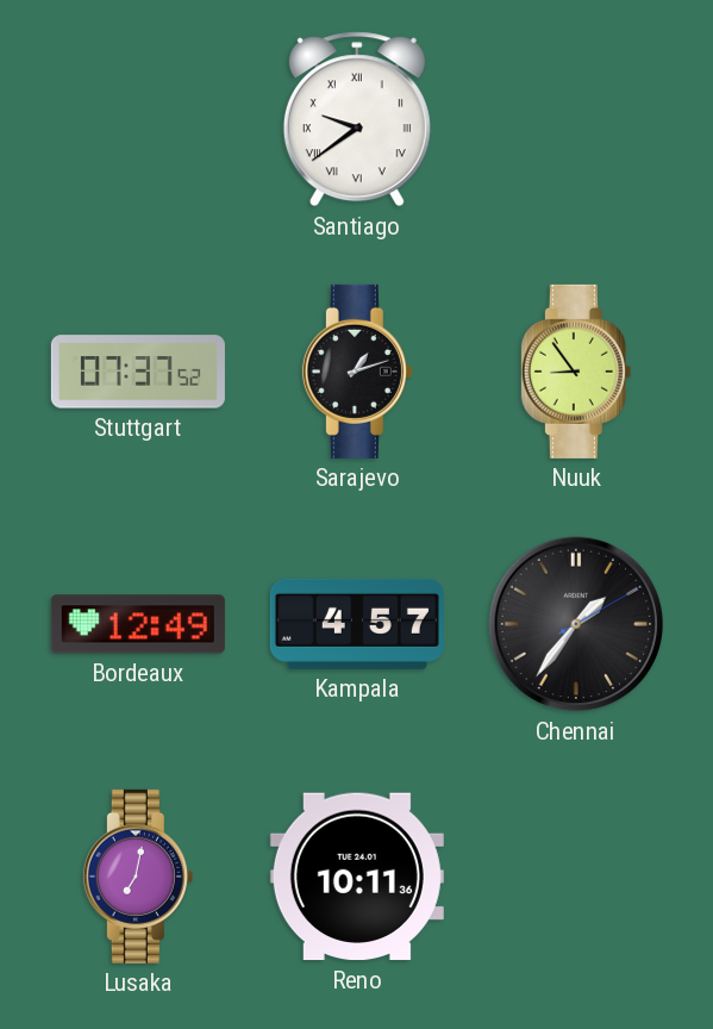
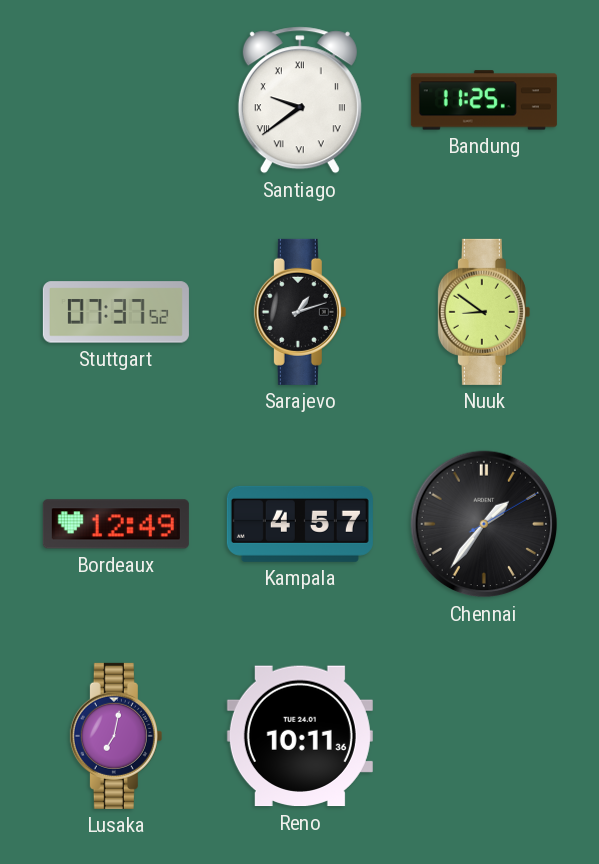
Bandung: none -> 11:25 (484, 100)
Nuuk: 8:54 -> 8:51 (484, 312)
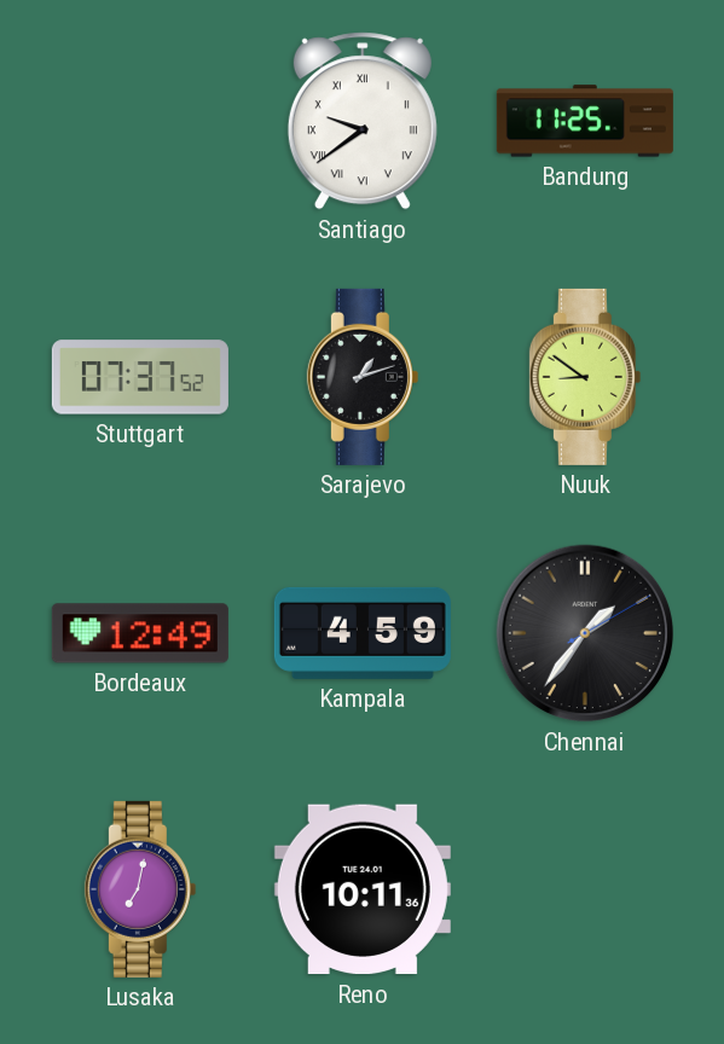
Kampala: 4:57 -> 4:59 (363, 633)
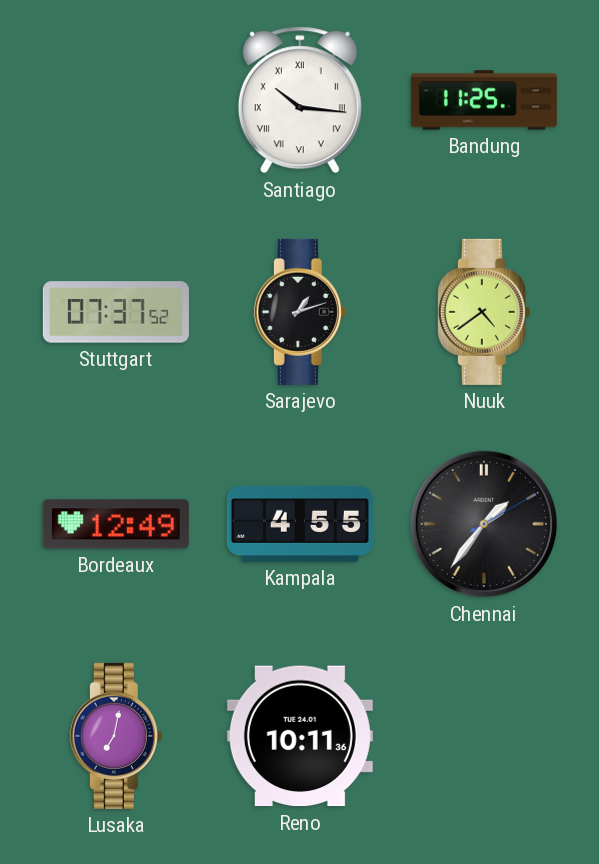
Santiago: 9:39 -> 10:16 (300, 100)
Nuuk: 8:51 -> 4:39 (484, 312)
Kampala: 4:59 -> 4:55 (300, 524)
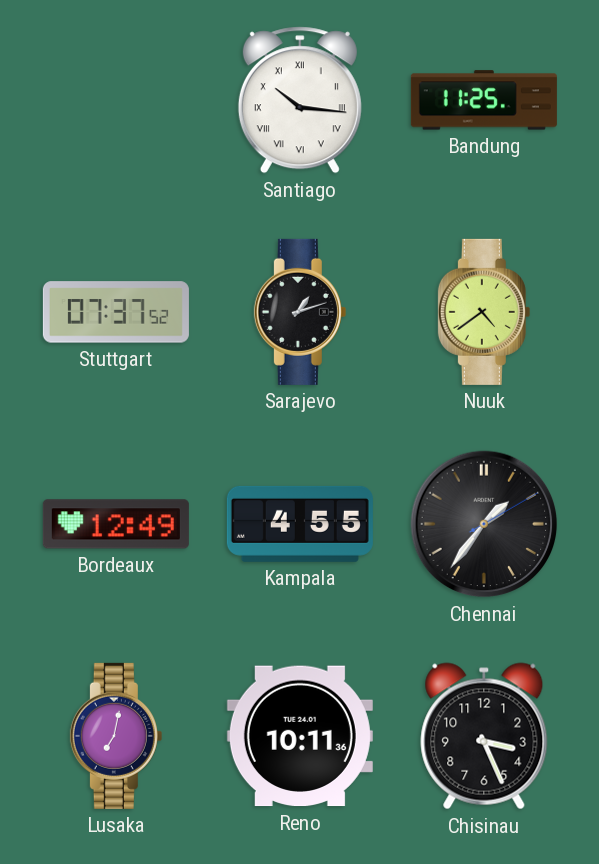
Chisinau: none -> 3:26 (484, 736)
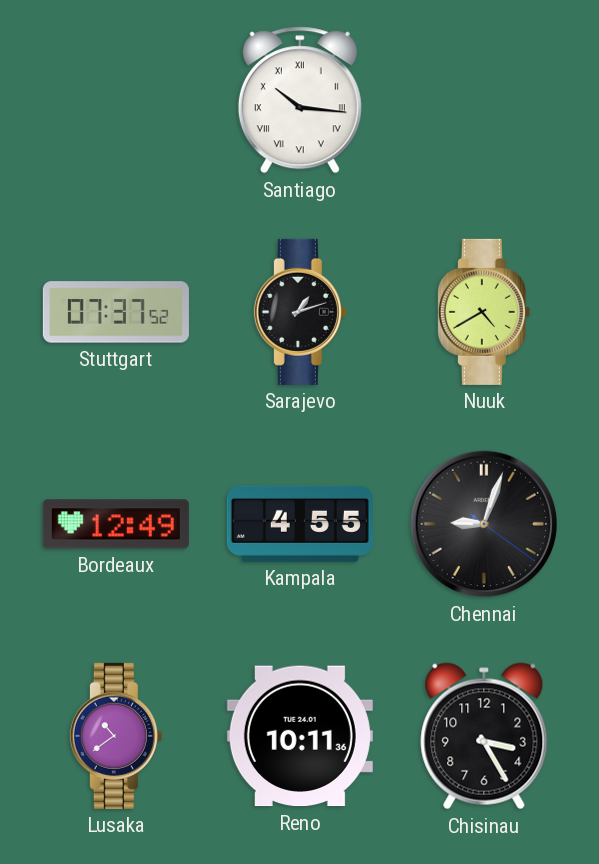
Bandung: 11:25 -> none (484, 100)
Nuuk: 4:39 -> 4:40 (484, 312)
Chennai: 1:36 -> 9:03 (484, 524)
Lusaka: 7:02 -> 10:39 (116, 736)
Chisinau: 3:26 -> 3:25 (484, 736)
